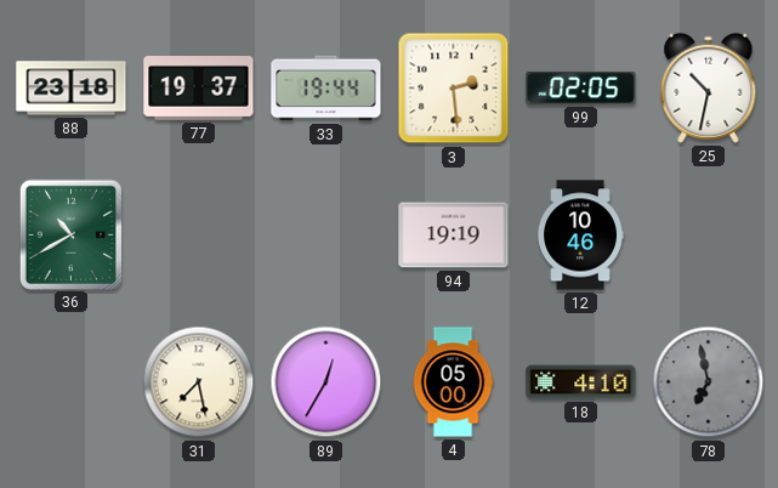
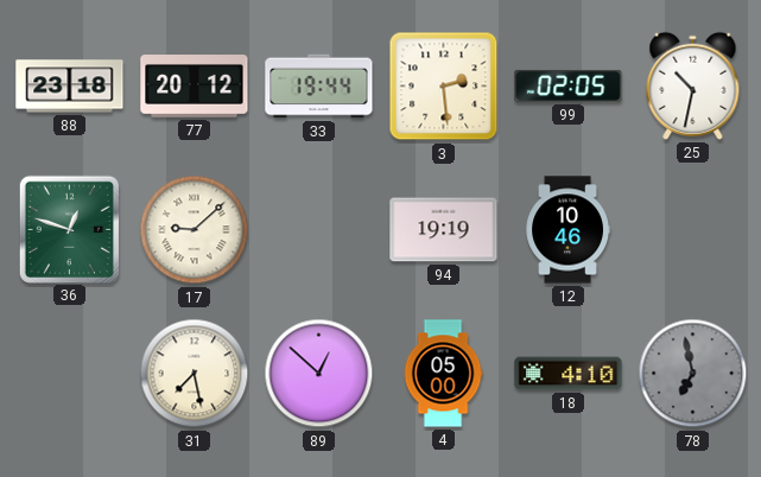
77: 19:37 -> 20:12 (195, 87)
36: 10:40 -> 12:48 (69, 229)
17: none -> 9:08 (195, 230)
89: 12:35 -> 12:52 (319, 374)
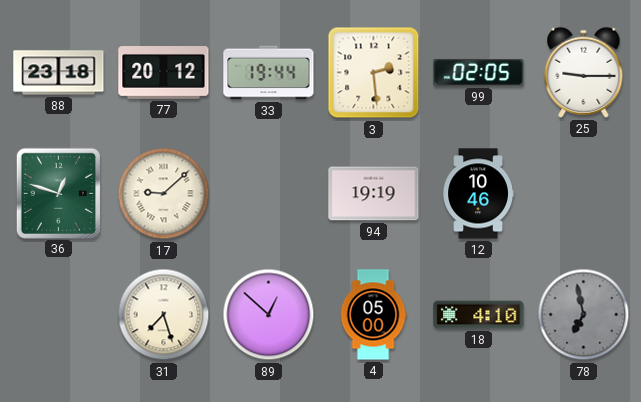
25: 10:32 -> 9:15 (584, 72)
31: 7:28 -> 7:27 (164, 315)
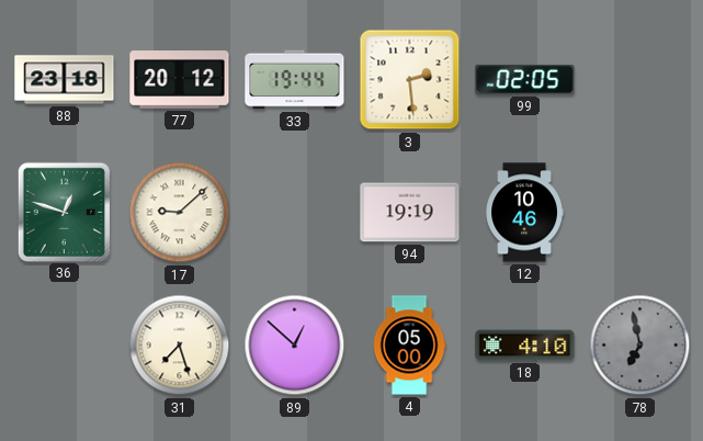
25: 9:15 -> none (584, 72)
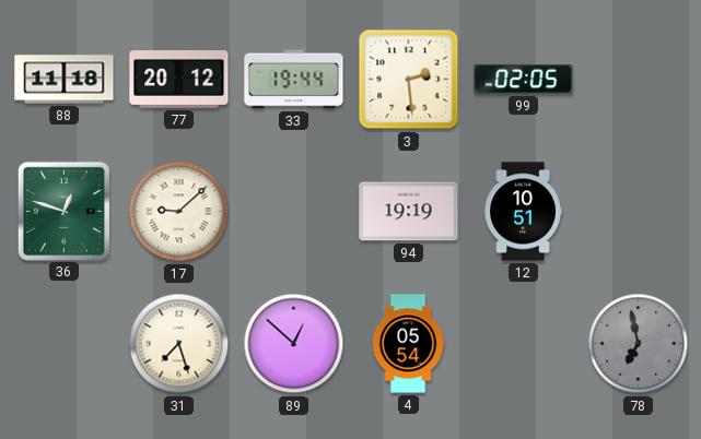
88: 23:18 -> 11:18 (65, 80)
12: 10:46 -> 10:51 (523, 212)
4: 05:00 -> 05:54 (408, 344)
18: 4:10 -> none (525, 346)
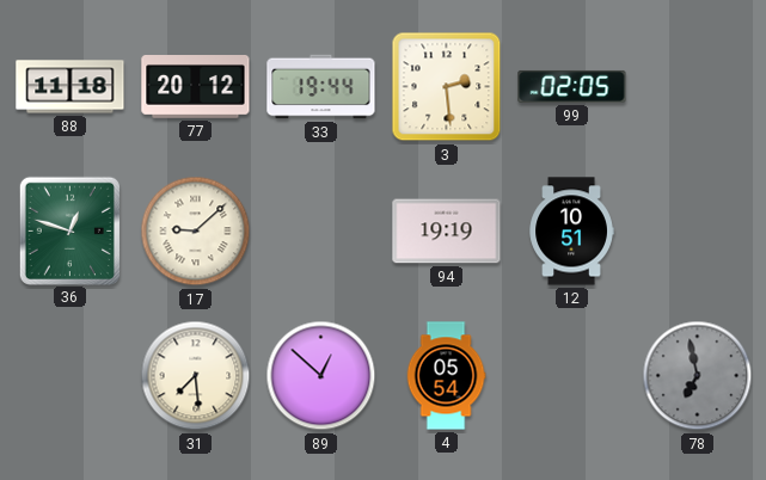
31: 7:27 -> 7:29 (196, 376)
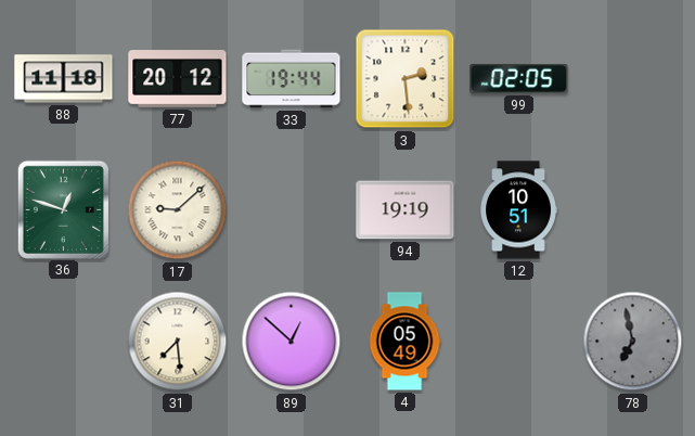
4: 05:54 -> 05:49 (404, 342)
